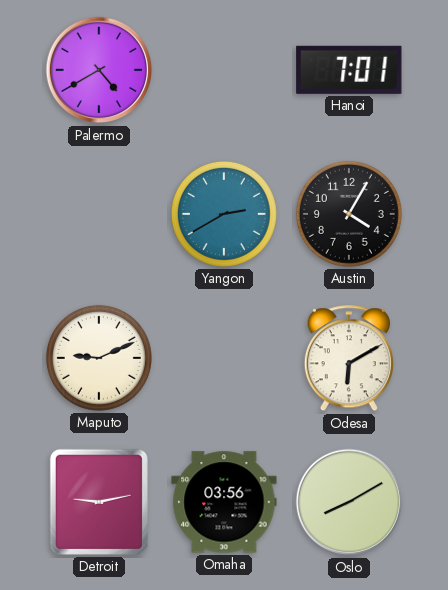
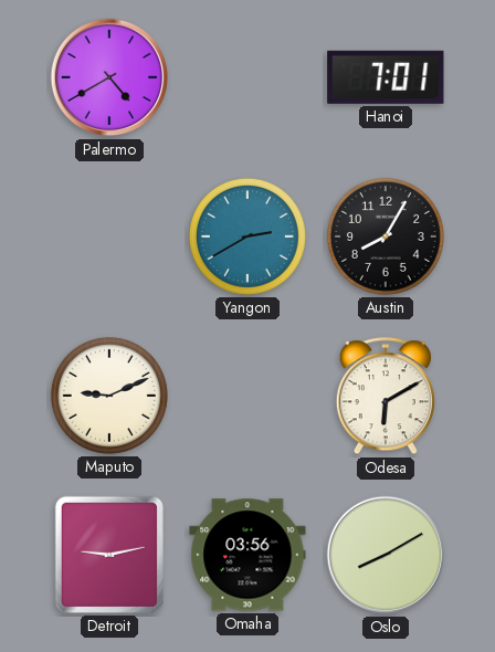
Austin: 4:05 -> 8:05 (386, 236)
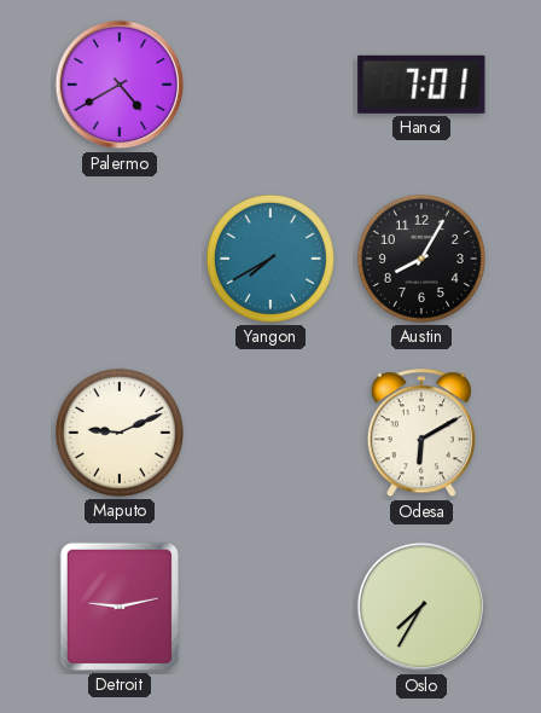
Yangon: 2:40 -> 7:40 (270, 259)
Omaha: 03:56 -> none (247, 555)
Oslo: 8:10 -> 7:35 (421, 607)
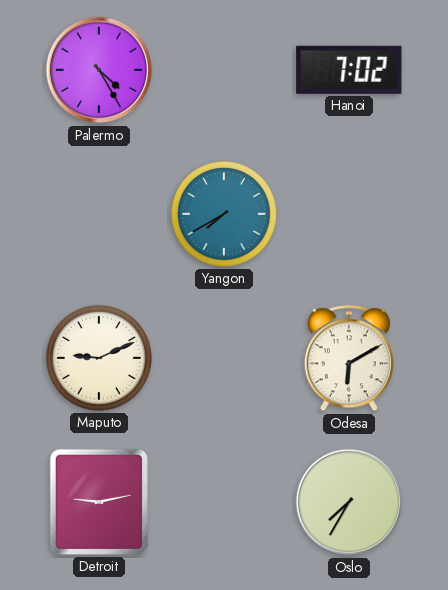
Palermo: 4:40 -> 4:25 (99, 70)
Hanoi: 7:01 -> 7:02 (349, 70)
Austin: 8:05 -> none (421, 259)
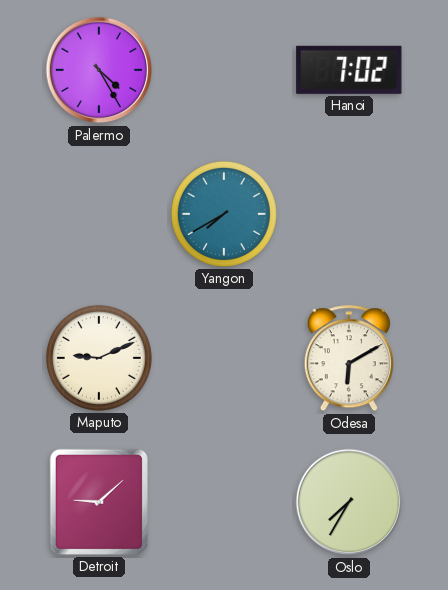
Detroit: 9:13 -> 9:08 (99, 502)
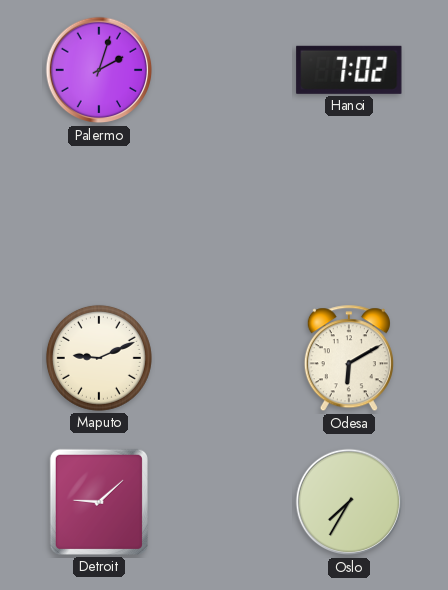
Palermo: 4:25 -> 2:03 (99, 70)
Yangon: 7:40 -> none (224, 214)
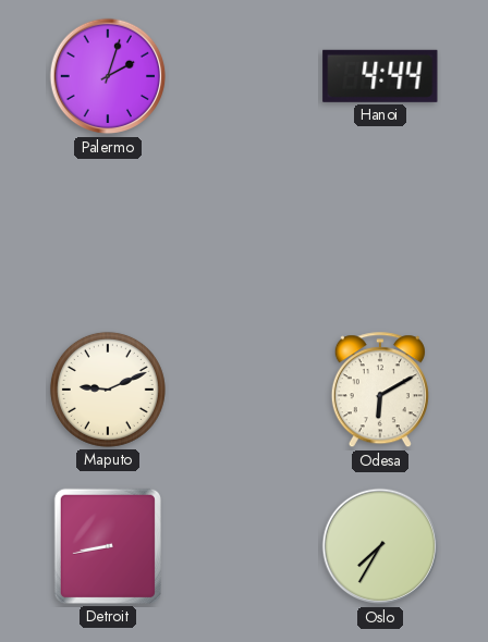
Hanoi: 7:02 -> 4:44 (380, 76)
Detroit: 9:08 -> 8:43 (108, 546)
